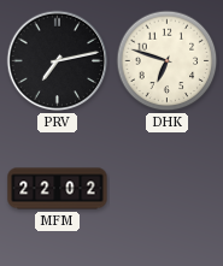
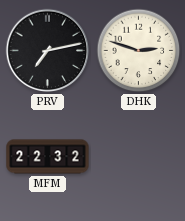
DHK: 6:48 -> 2:48 (139, 51)
MFM: 22:02 -> 22:32 (48, 157)
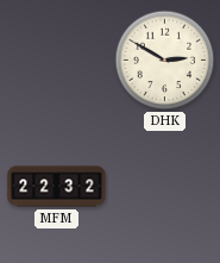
PRV: 7:13 -> none (48, 51)
DHK: 2:48 -> 2:50 (165, 61)
